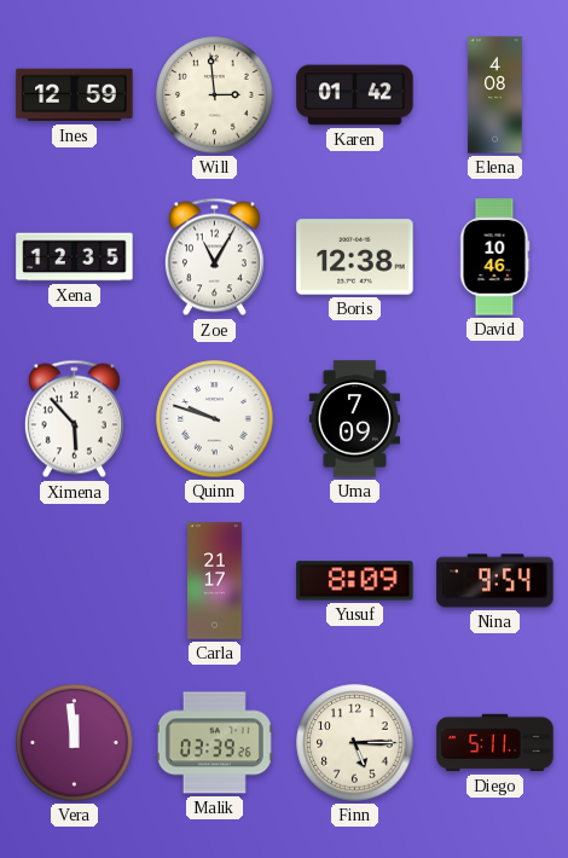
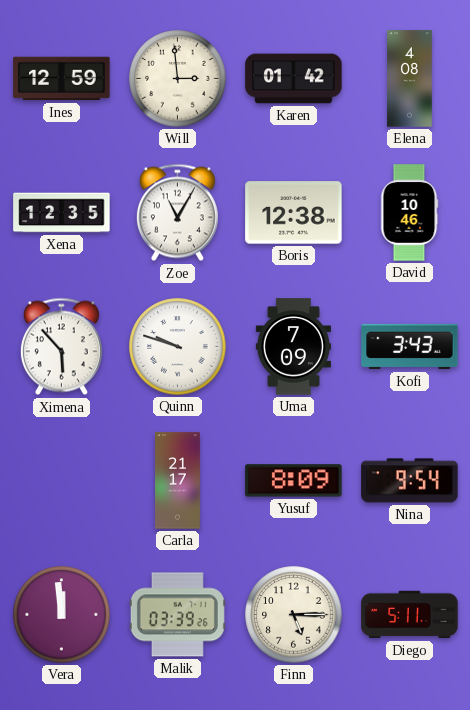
Kofi: none -> 3:43 (410, 347)
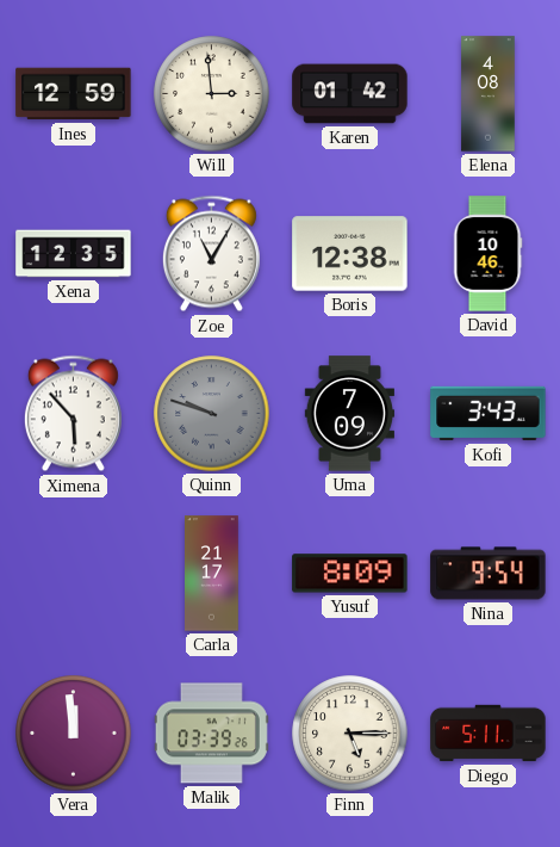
Quinn dial: white -> grey (212, 414)
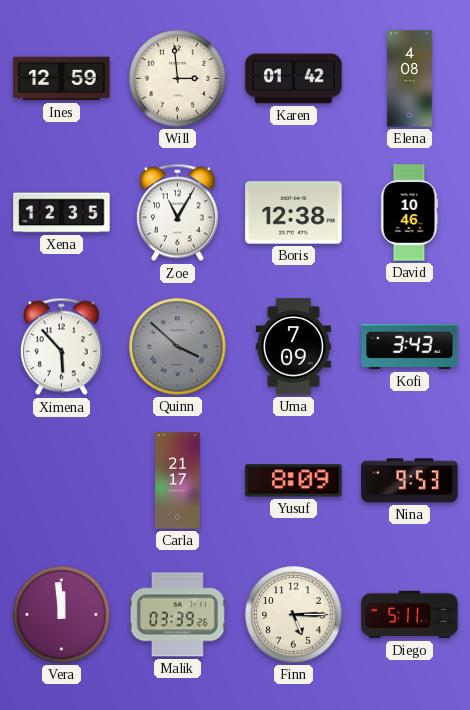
Quinn: 9:48 -> 3:52 (178, 347)
Nina: 9:54 -> 9:53 (410, 481)
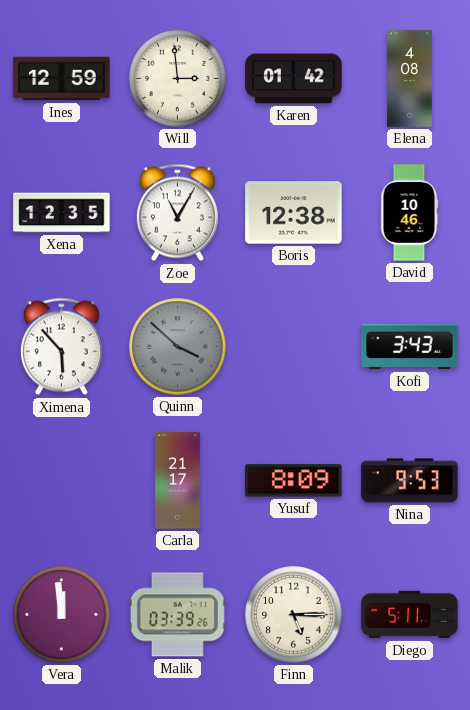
Uma: 7:09 -> none (293, 347)
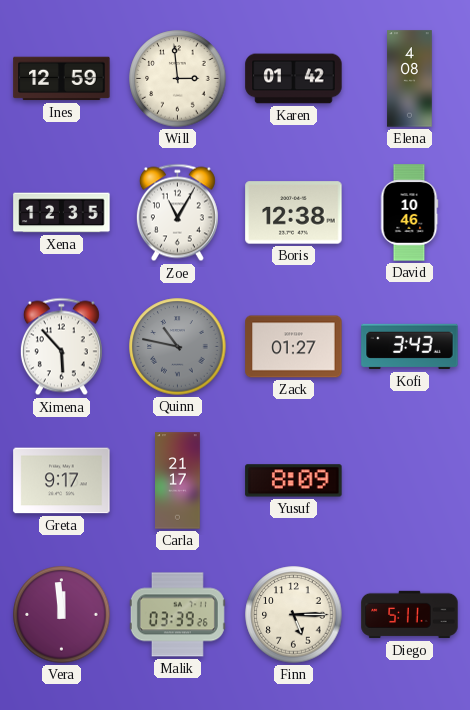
Quinn: 3:52 -> 10:47 (178, 347)
Zack: none -> 01:27 (294, 347)
Greta: none -> 9:17 (62, 481)
Nina: 9:53 -> none (410, 481)
